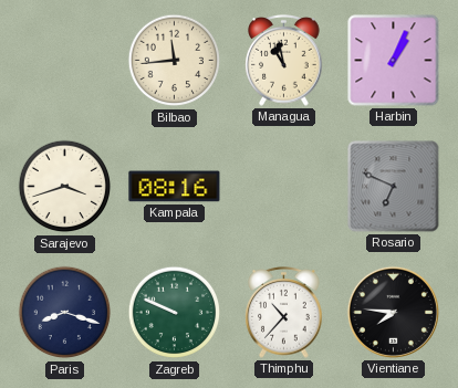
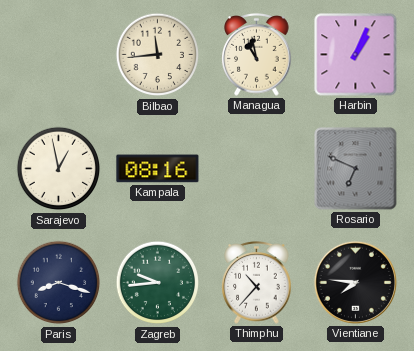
Sarajevo: 3:42 -> 12:58 (59, 169)
Zagreb: 9:49 -> 9:44 (158, 283)
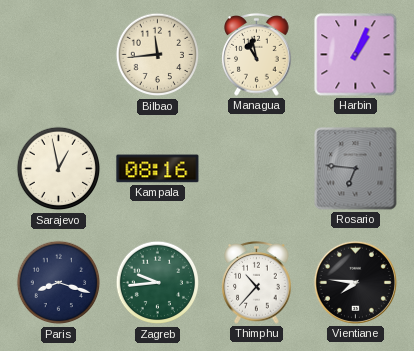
Rosario: 6:49 -> 6:46 (356, 169)
